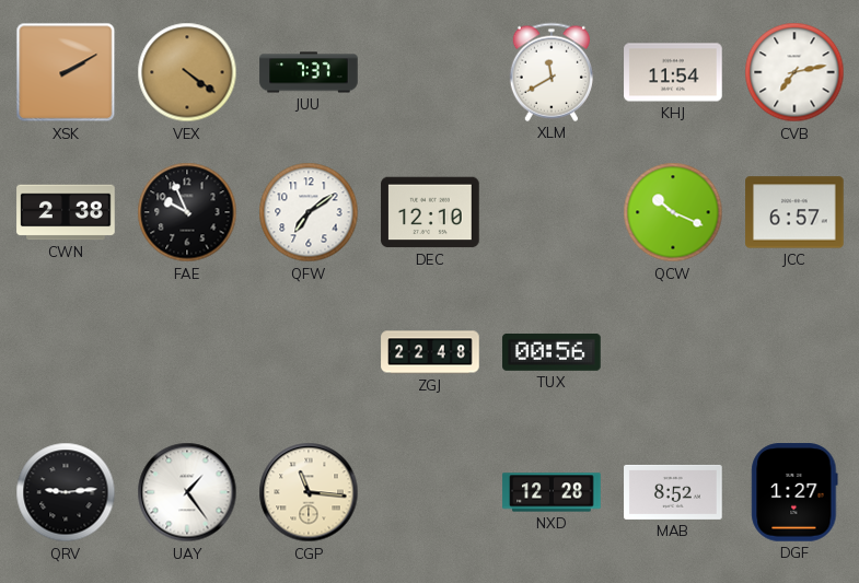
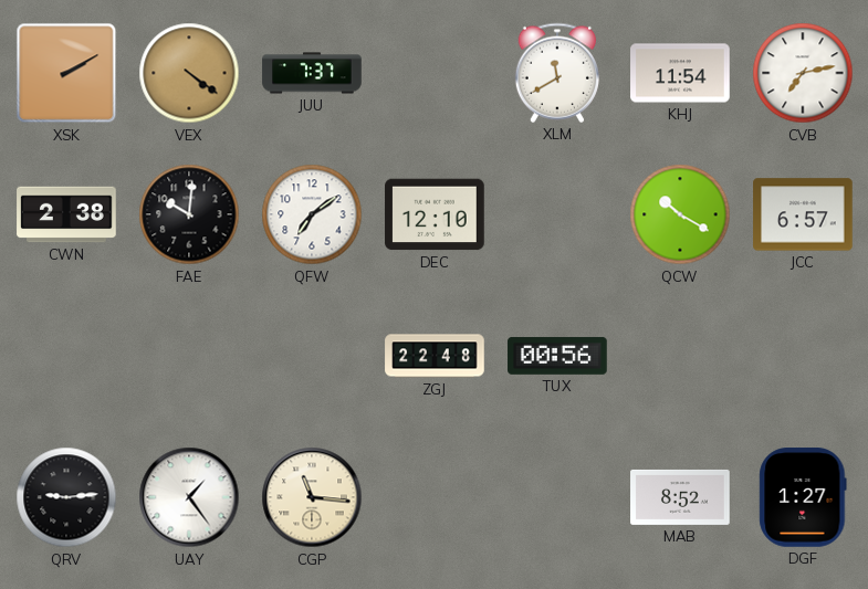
FAE: 9:56 -> 10:01 (189, 214)
QCW: 10:19 -> 10:20 (680, 214)
NXD: 12:28 -> none (552, 492)
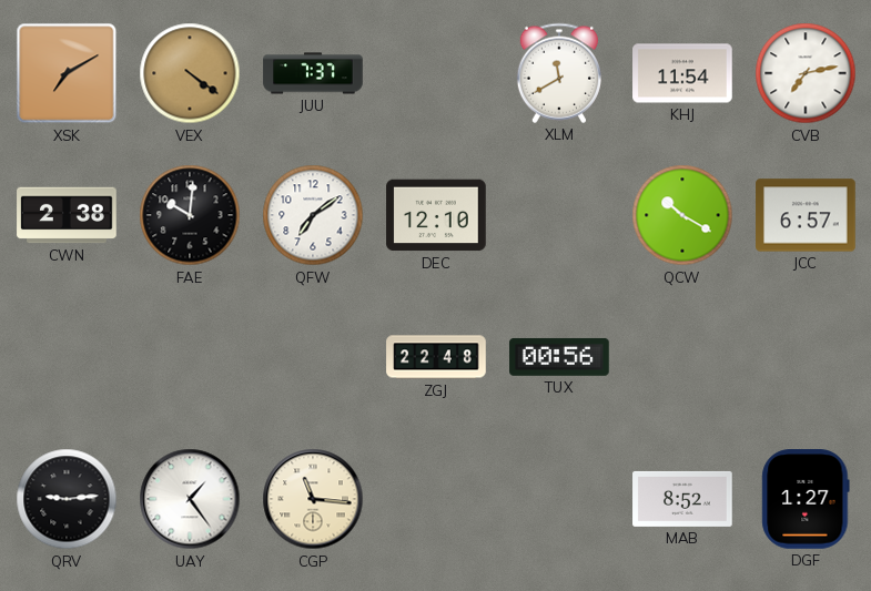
XSK: 2:10 -> 7:10 (67, 73)
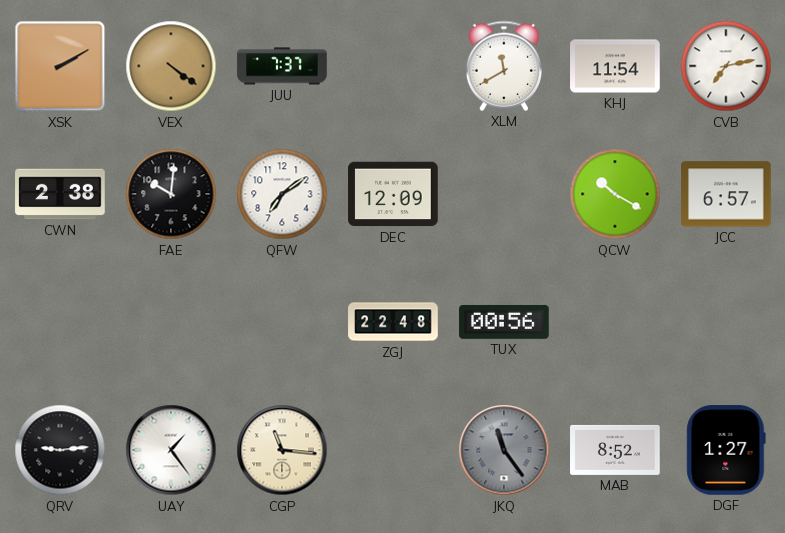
XSK: 7:10 -> 2:10 (60, 66)
DEC: 12:10 -> 12:09 (393, 194)
JKQ: none -> 11:24 (504, 450)
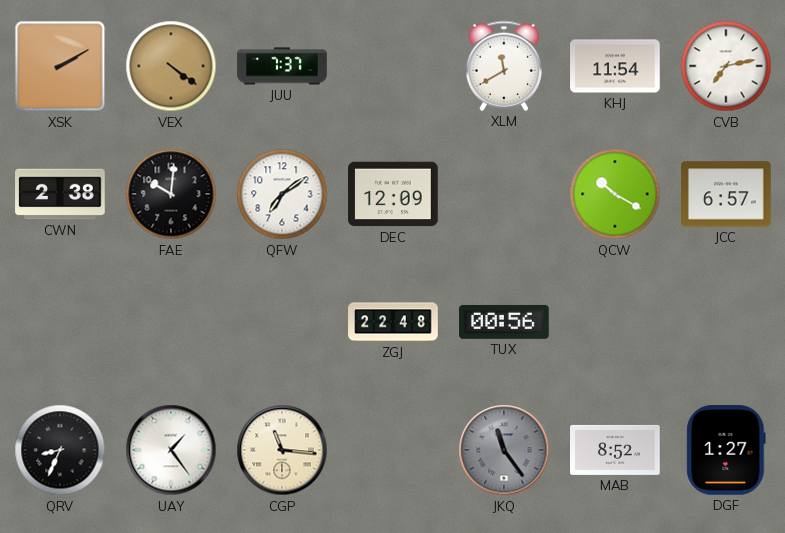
QRV: 9:14 -> 8:34 (60, 450)
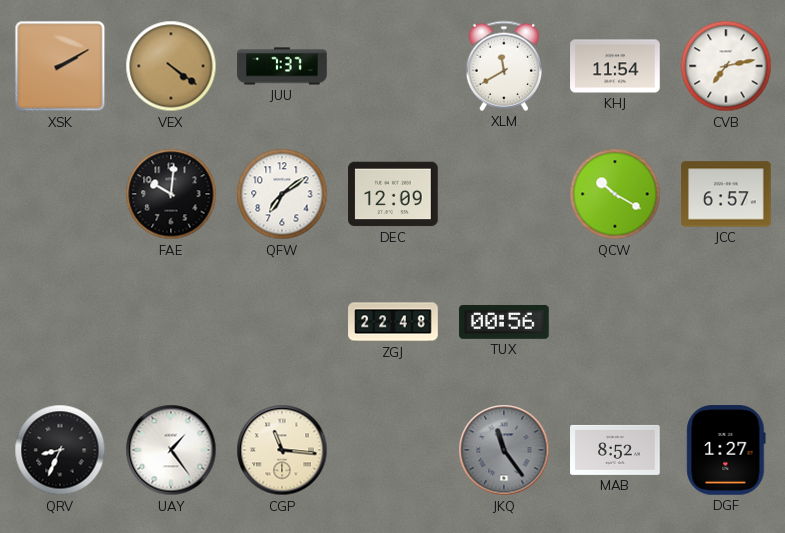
CWN: 2:38 -> none (60, 194)
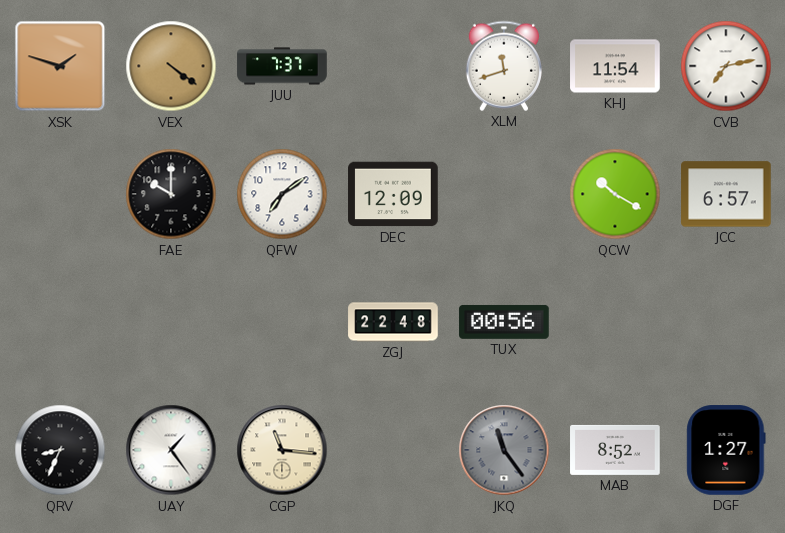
XSK: 2:10 -> 1:48 (60, 66)
XLM: 11:40 -> 11:42 (504, 66)
FAE: 10:01 -> 10:00 (171, 194)
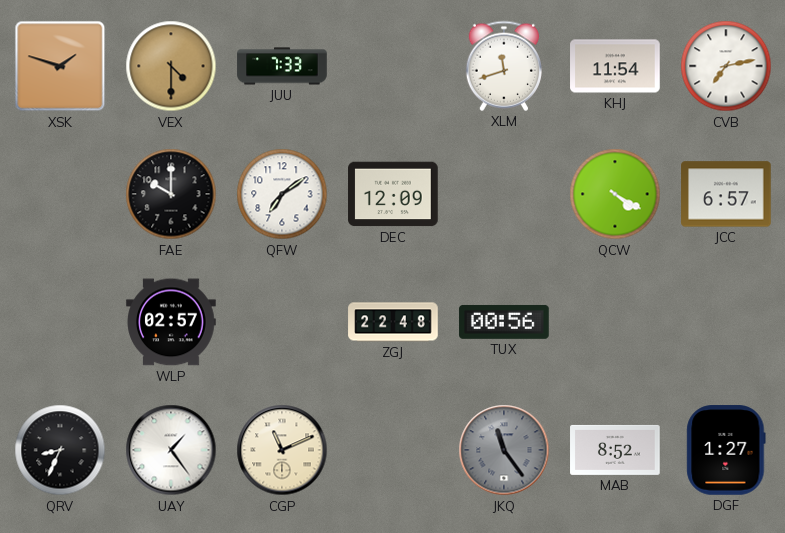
VEX: 4:21 -> 4:30 (171, 66)
JUU: 7:37 -> 7:33 (282, 66)
QCW: 10:20 -> 4:20 (615, 194)
WLP: none -> 02:57 (171, 322)
CGP: 11:16 -> 11:11 (282, 450)
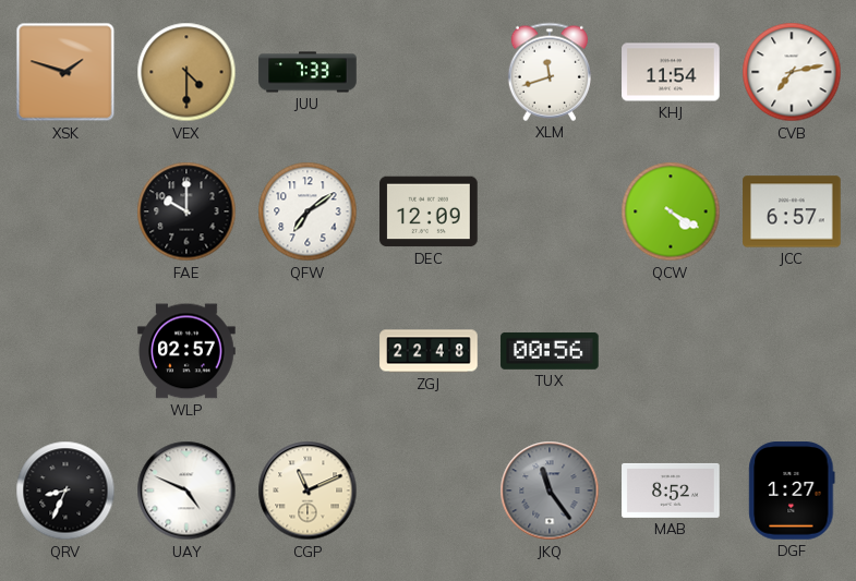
UAY: 1:24 -> 4:49 (186, 491)
